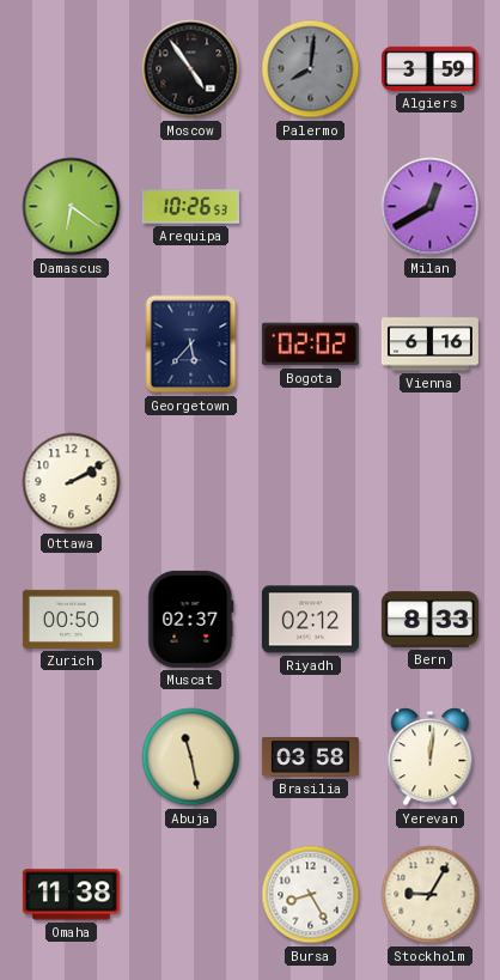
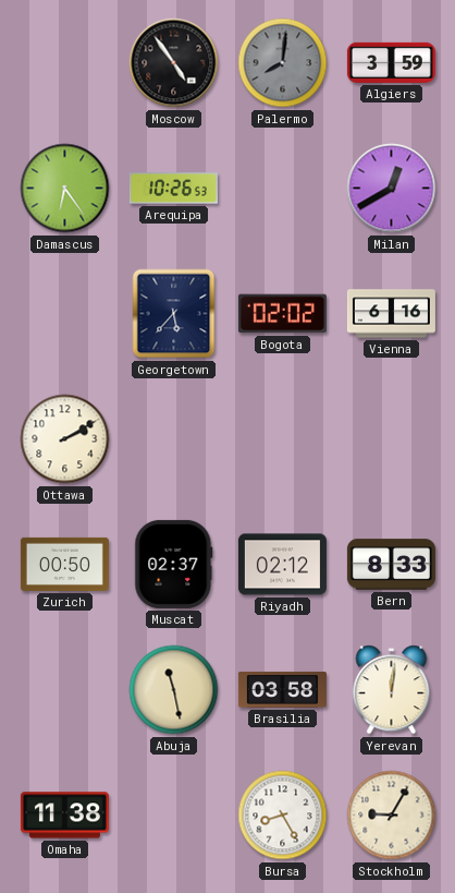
Damascus: 6:21 -> 6:24 (65, 189)
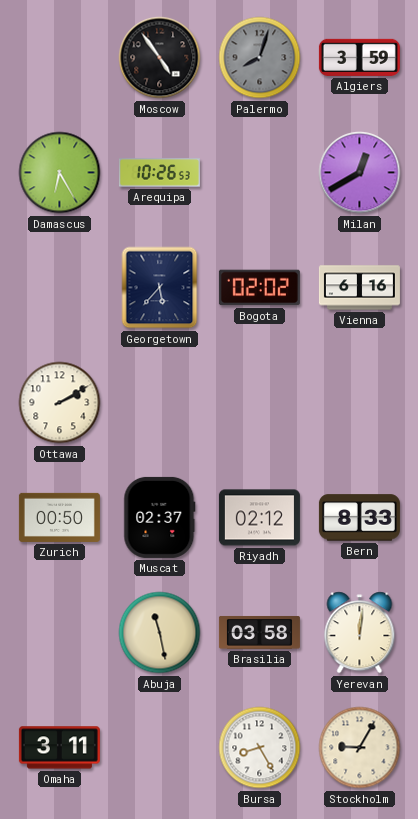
Palermo: 8:01 -> 8:03 (260, 58)
Damascus: 6:24 -> 6:25 (60, 173)
Omaha: 11:38 -> 3:11 (59, 748)
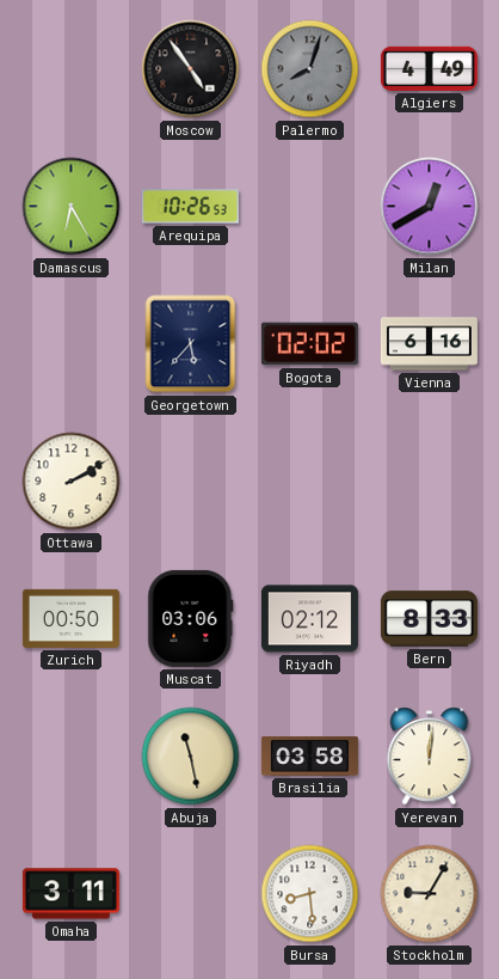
Algiers: 3:59 -> 4:49 (429, 68)
Muscat: 02:37 -> 03:06 (191, 618)
Bursa: 8:25 -> 8:29 (310, 894)
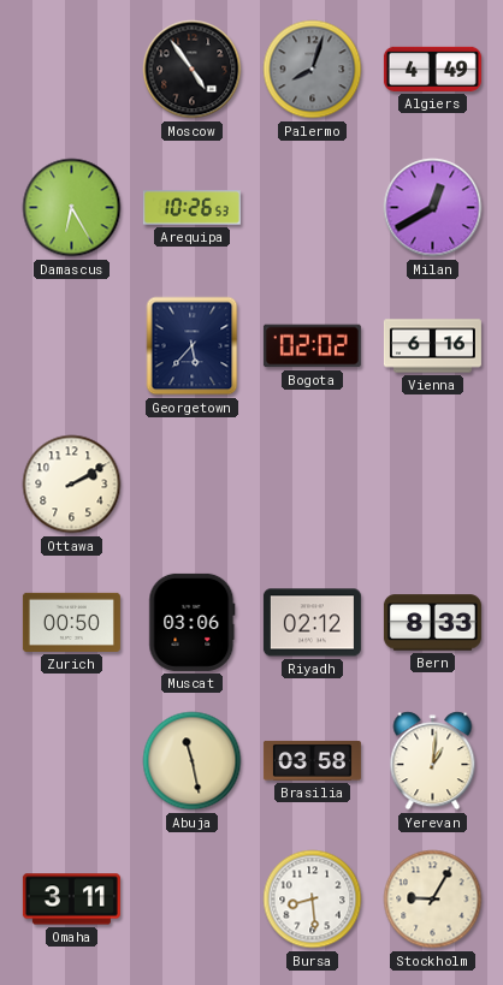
Yerevan: 12:01 -> 1:01 (433, 761)
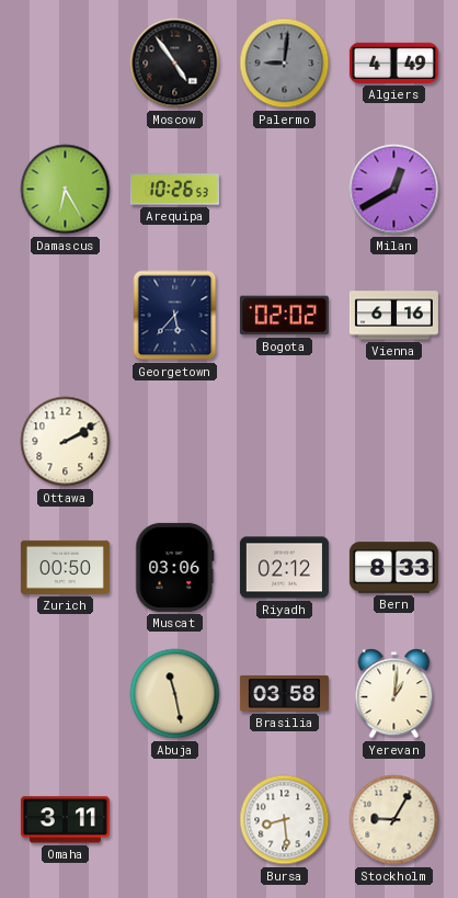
Palermo: 8:03 -> 9:01 (285, 64)
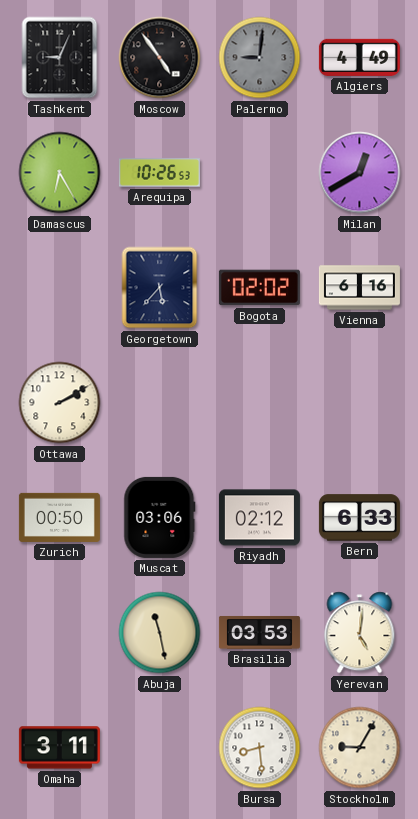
Tashkent: none -> 9:04 (60, 58)
Bern: 8:33 -> 6:33 (359, 518)
Brasilia: 03:58 -> 03:53 (259, 632)
Yerevan: 1:01 -> 5:01 (360, 633)
